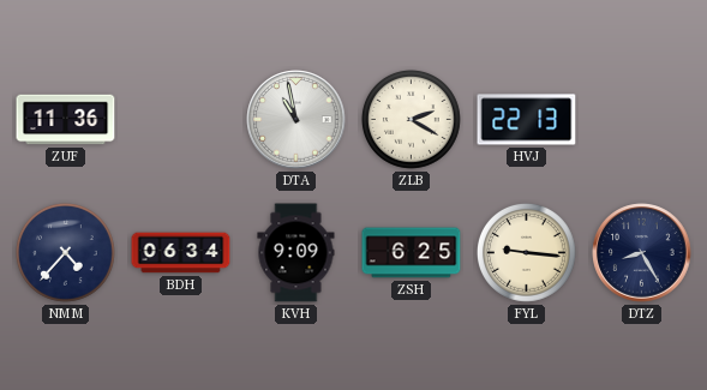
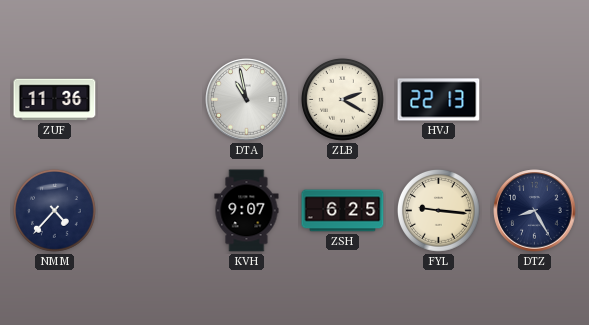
BDH: 06:34 -> none (181, 253)
KVH: 9:09 -> 9:07 (247, 211)
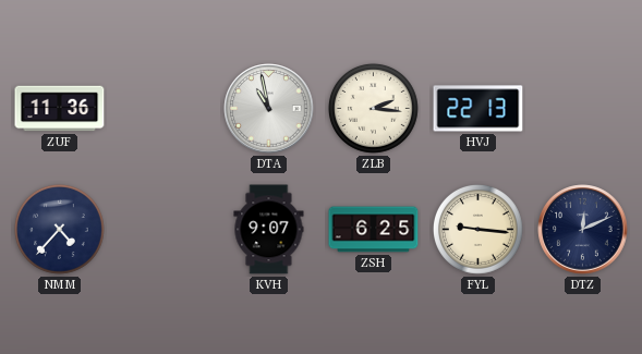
ZLB: 2:20 -> 2:16 (373, 108)
DTZ: 8:25 -> 12:11 (583, 230)
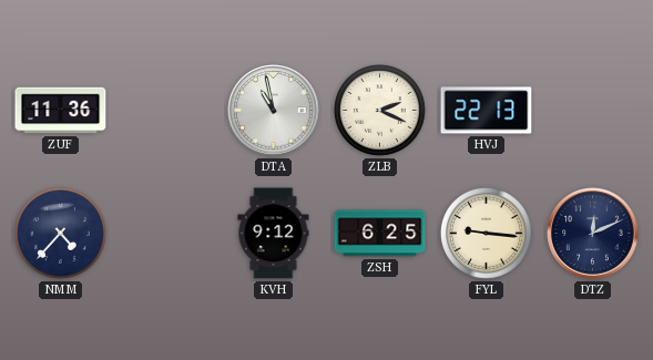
ZLB: 2:16 -> 2:19 (379, 110)
KVH: 9:07 -> 9:12 (274, 234)
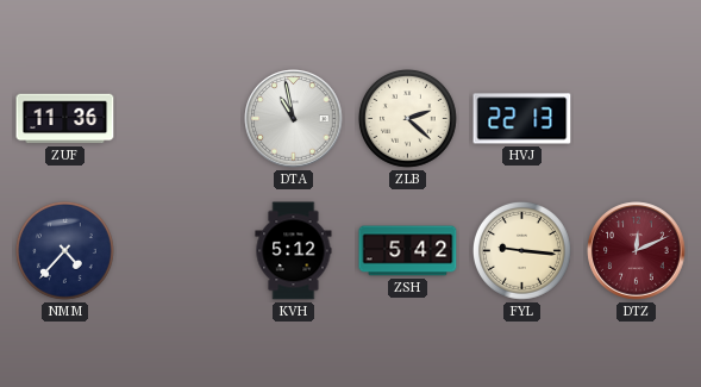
ZLB: 2:19 -> 2:22 (407, 118)
KVH: 9:12 -> 5:12 (294, 251)
ZSH: 6:25 -> 5:42 (408, 251)
DTZ dial: navy -> burgundy (637, 251)
